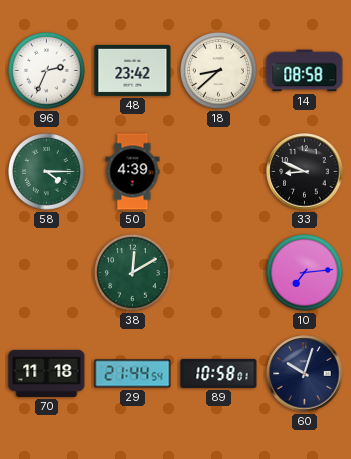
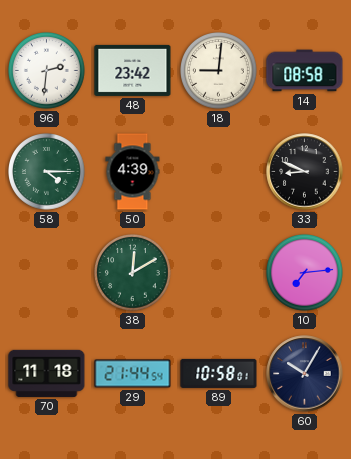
96: 2:34 -> 2:31 (47, 71)
18: 8:38 -> 9:01 (219, 71)
60: 10:03 -> 10:05 (305, 374)
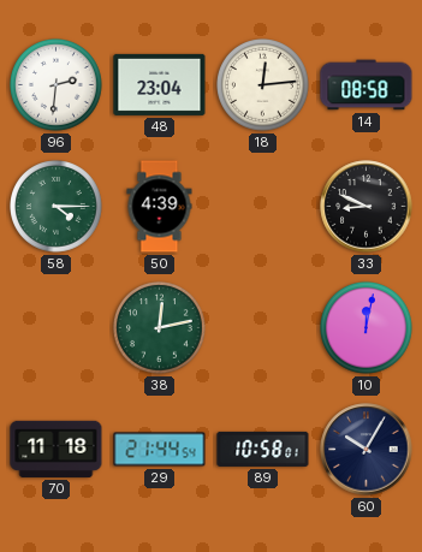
48: 23:42 -> 23:04 (160, 84)
18: 9:01 -> 12:14 (263, 85)
38: 12:10 -> 12:13 (160, 328)
10: 7:14 -> 12:02 (367, 328)
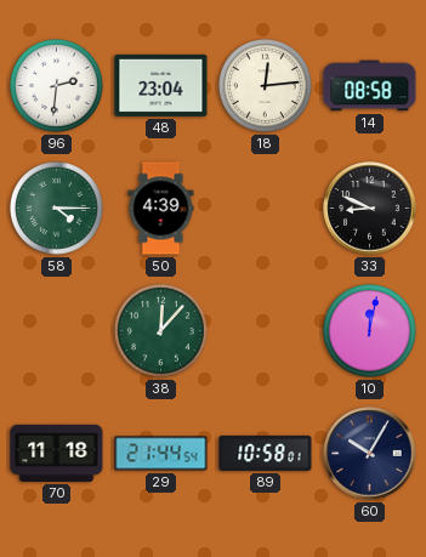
38: 12:13 -> 12:07 (161, 331)
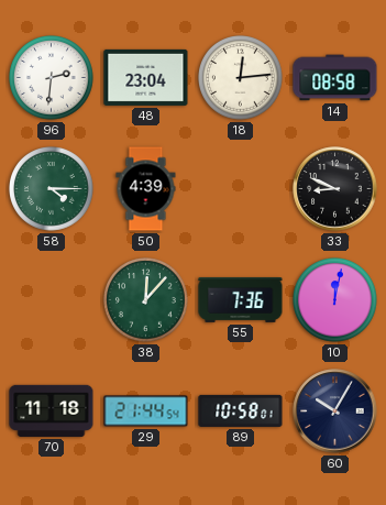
55: none -> 7:36 (241, 299)
